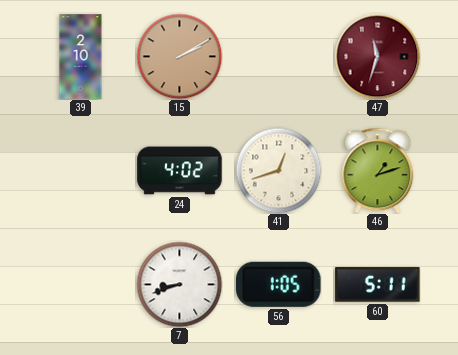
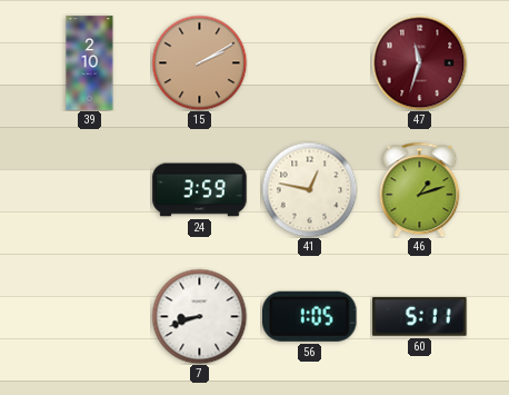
24: 4:02 -> 3:59 (200, 190)
41: 12:42 -> 12:47 (309, 189)
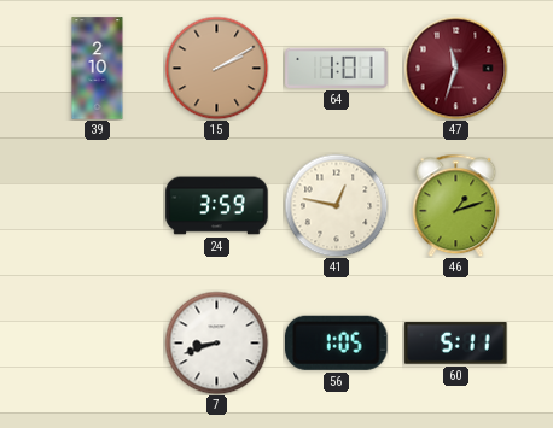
64: none -> 1:01 (337, 68)
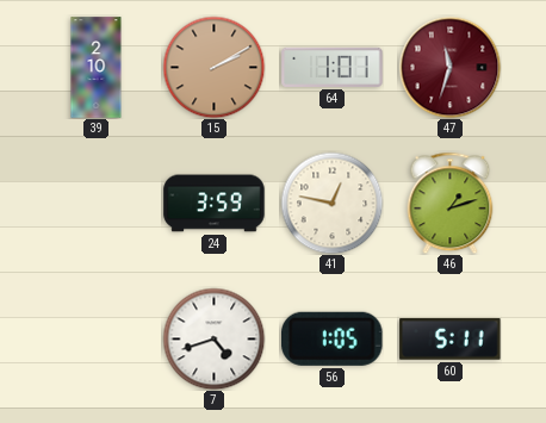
7: 8:42 -> 4:42 (213, 338)
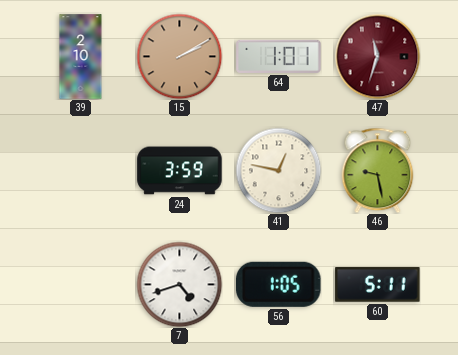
46: 1:12 -> 9:28 (378, 170)
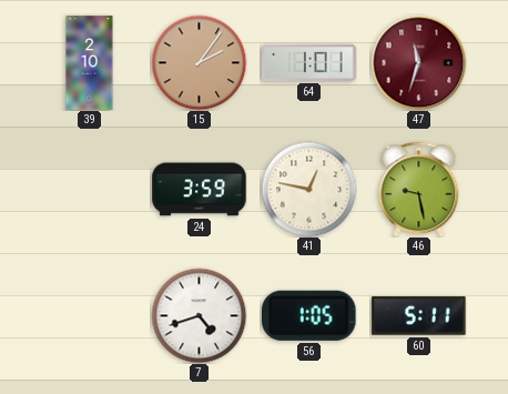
15: 2:10 -> 2:06 (199, 62)
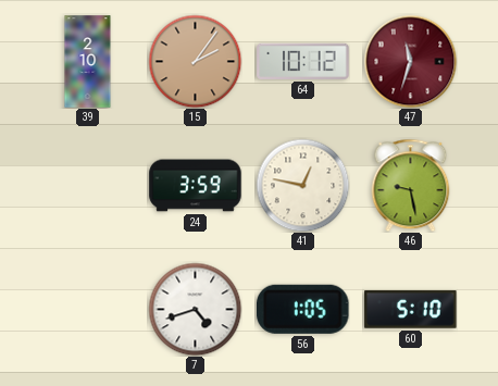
64: 1:01 -> 10:12 (303, 61)
60: 5:11 -> 5:10 (411, 310)
